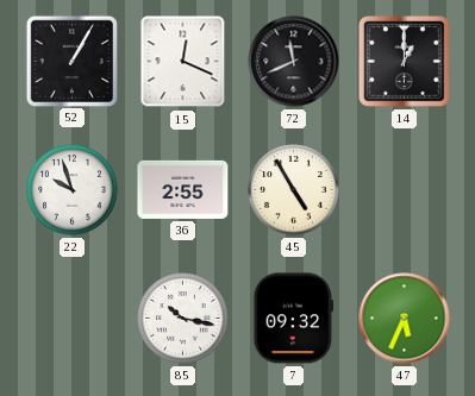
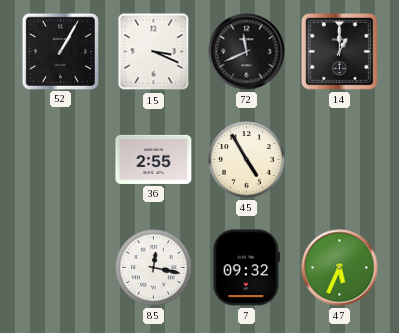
15: 12:19 -> 3:19 (154, 52)
22: 9:57 -> none (73, 190)
85: 10:17 -> 12:17 (154, 268)
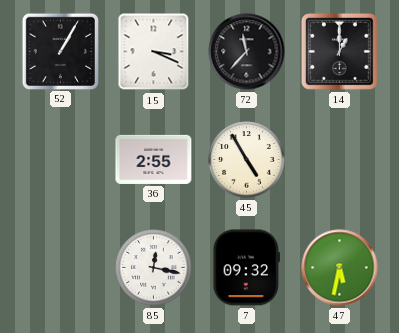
72: 11:41 -> 11:37 (247, 52)
47: 5:34 -> 5:32 (340, 268)
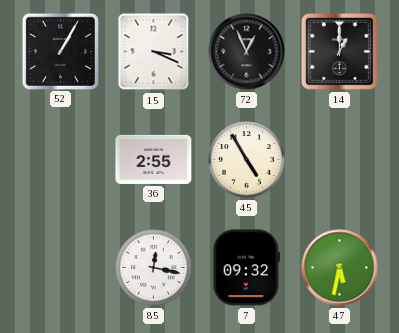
72: 11:37 -> 12:56 (247, 52)
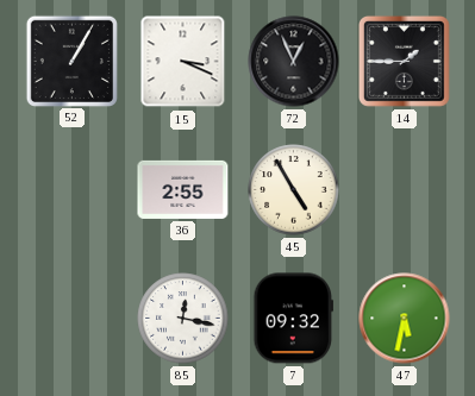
14: 1:00 -> 1:45 (404, 61)
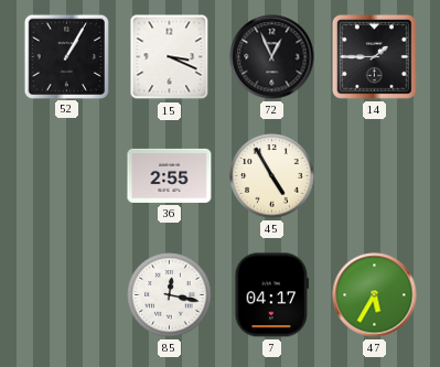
7: 09:32 -> 04:17 (271, 295)
47: 5:32 -> 5:35 (375, 295)
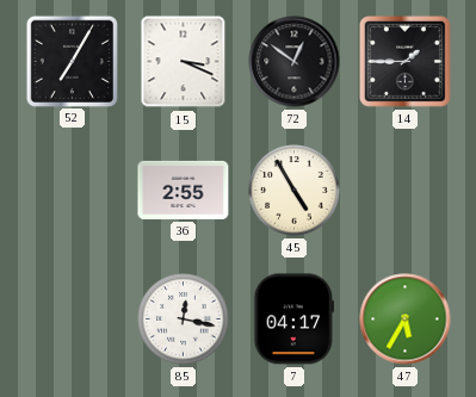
52: 1:05 -> 7:05 (72, 61)
72: 12:56 -> 12:51 (295, 62)
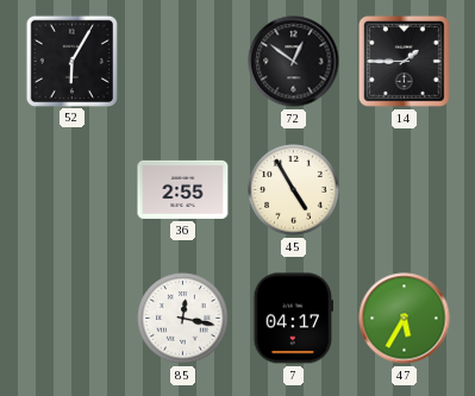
52: 7:05 -> 6:05 (71, 61)
15: 3:19 -> none (184, 62)
